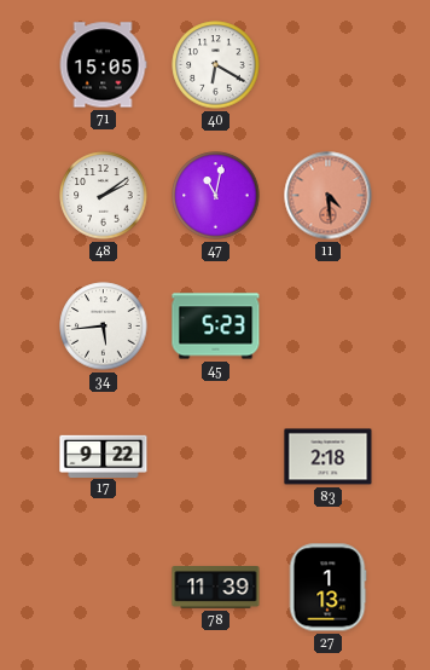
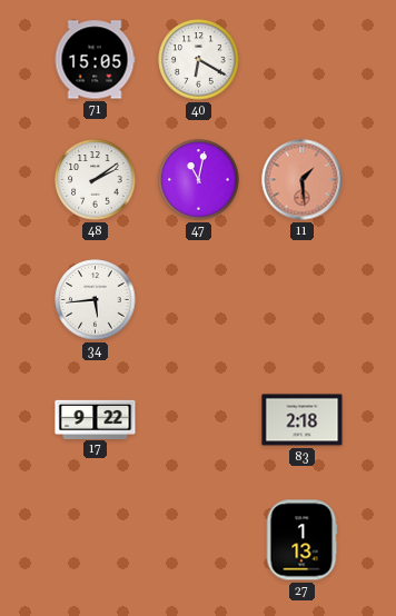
11: 4:29 -> 1:29 (303, 180)
45: 5:23 -> none (216, 327)
78: 11:39 -> none (216, 588)
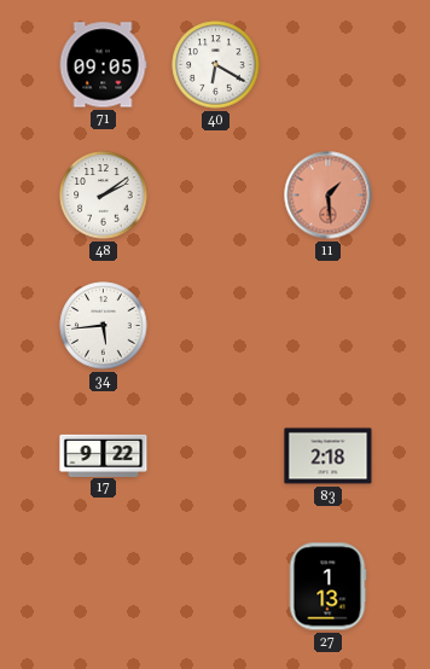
71: 15:05 -> 09:05 (103, 65)
47: 11:02 -> none (199, 180)
